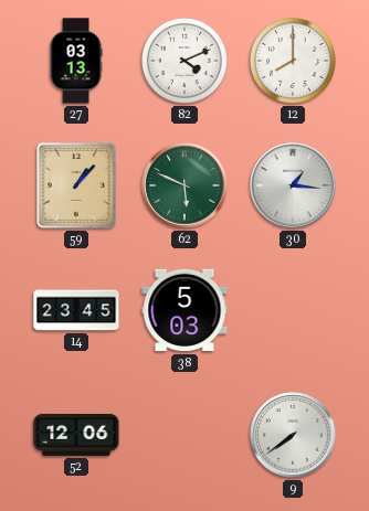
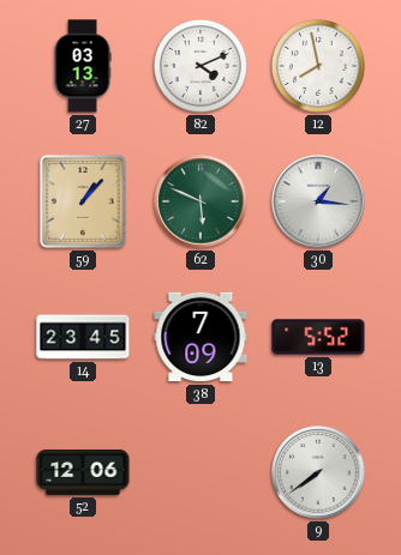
12: 8:00 -> 7:58 (318, 66)
38: 5:03 -> 7:09 (200, 337)
13: none -> 5:52 (318, 337)
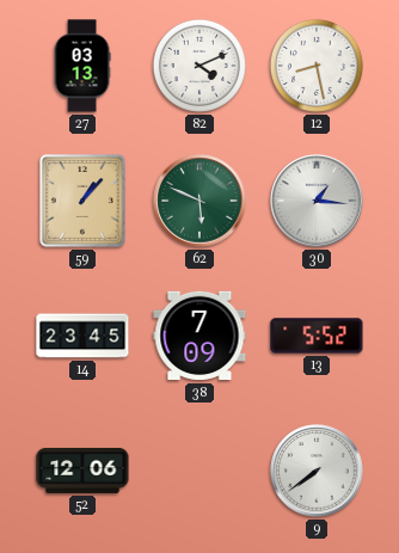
12: 7:58 -> 8:28 (317, 66)
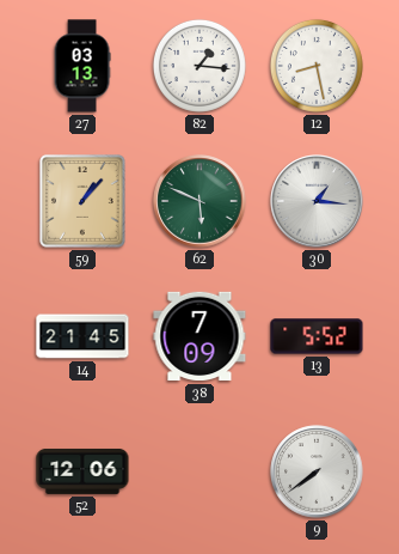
82: 4:11 -> 1:16 (199, 66)
14: 23:45 -> 21:45 (82, 336)
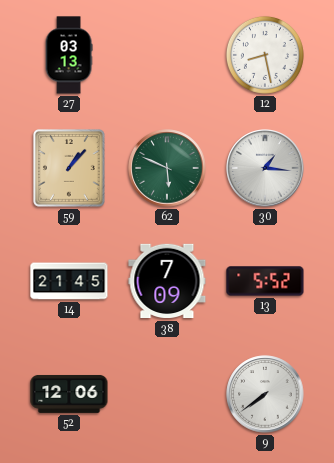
82: 1:16 -> none (199, 66)
